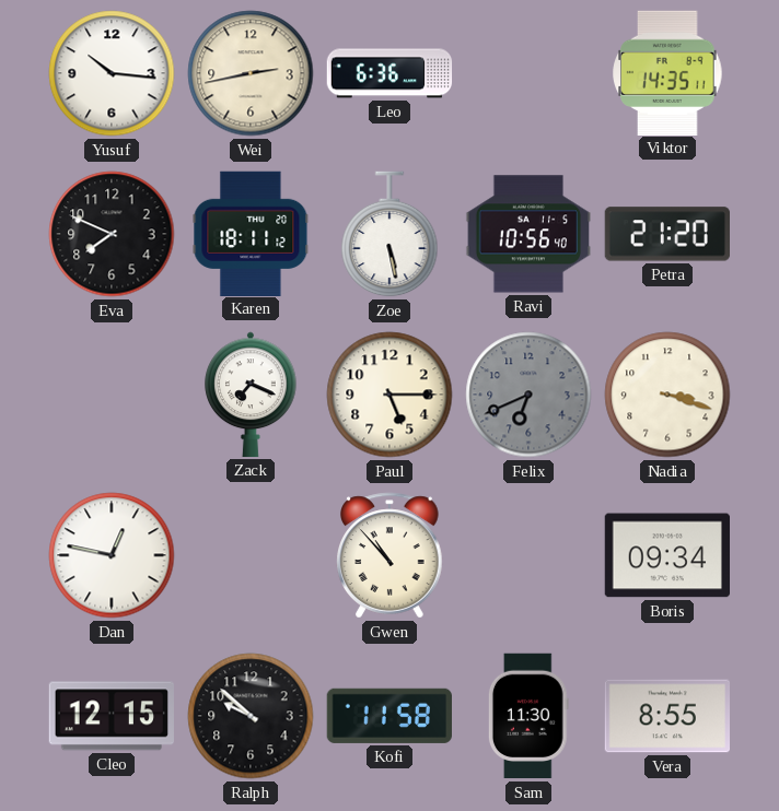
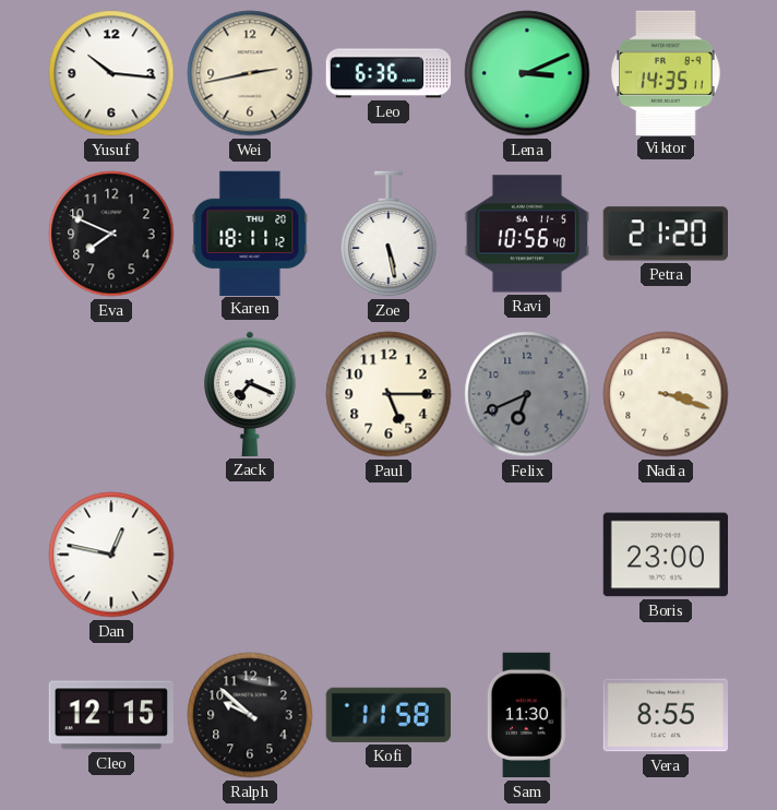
Lena: none -> 3:11 (527, 73)
Gwen: 10:53 -> none (389, 555)
Boris: 09:34 -> 23:00 (665, 555)
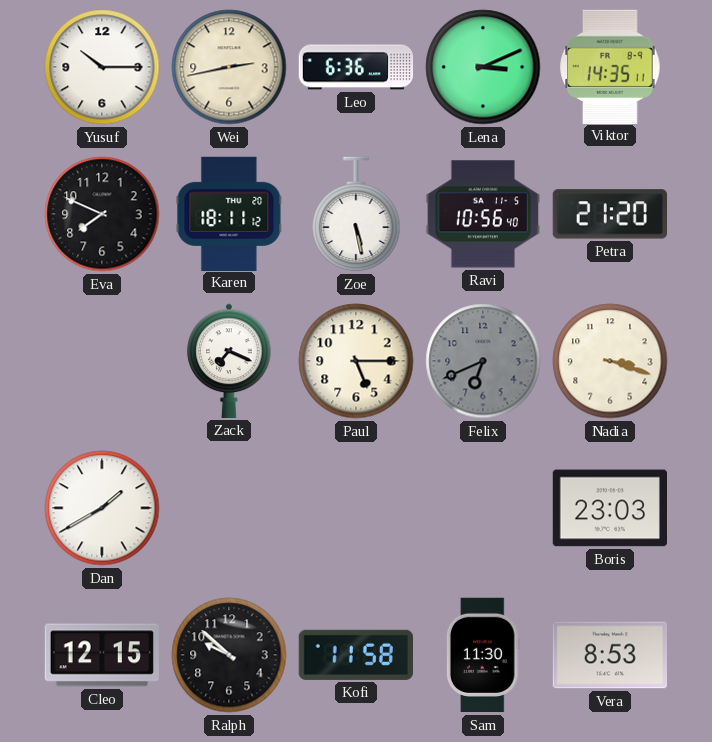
Yusuf: 10:16 -> 10:15 (102, 67)
Dan: 12:47 -> 1:40 (102, 508)
Boris: 23:00 -> 23:03 (609, 508)
Vera: 8:55 -> 8:53 (609, 655)
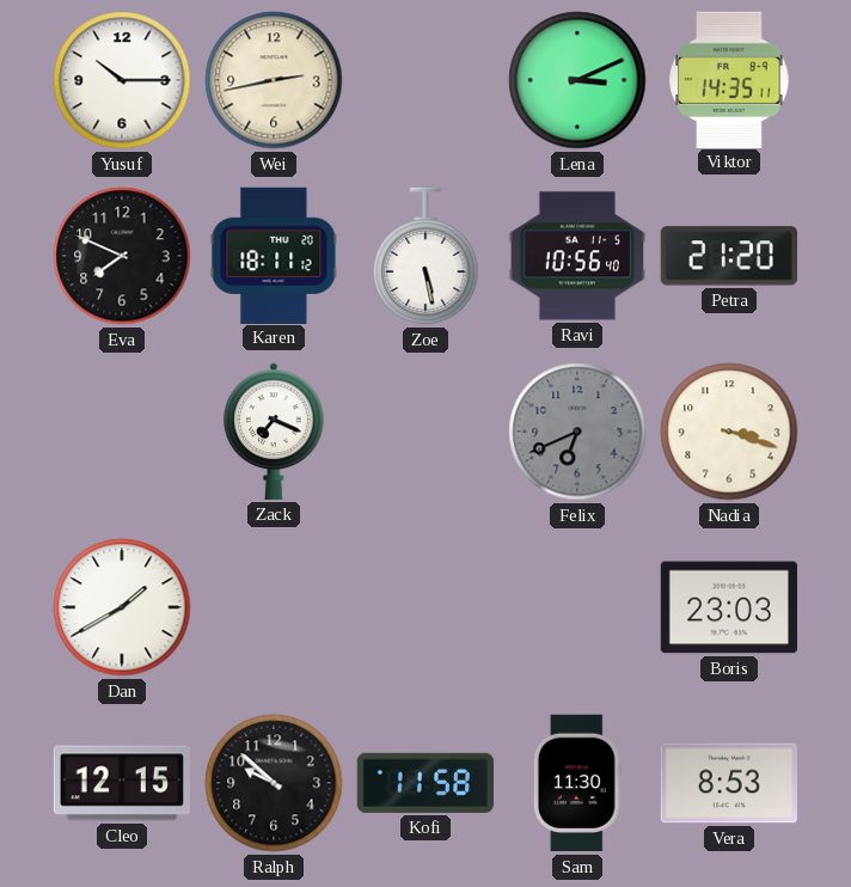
Leo: 6:36 -> none (356, 67)
Paul: 5:15 -> none (356, 361)
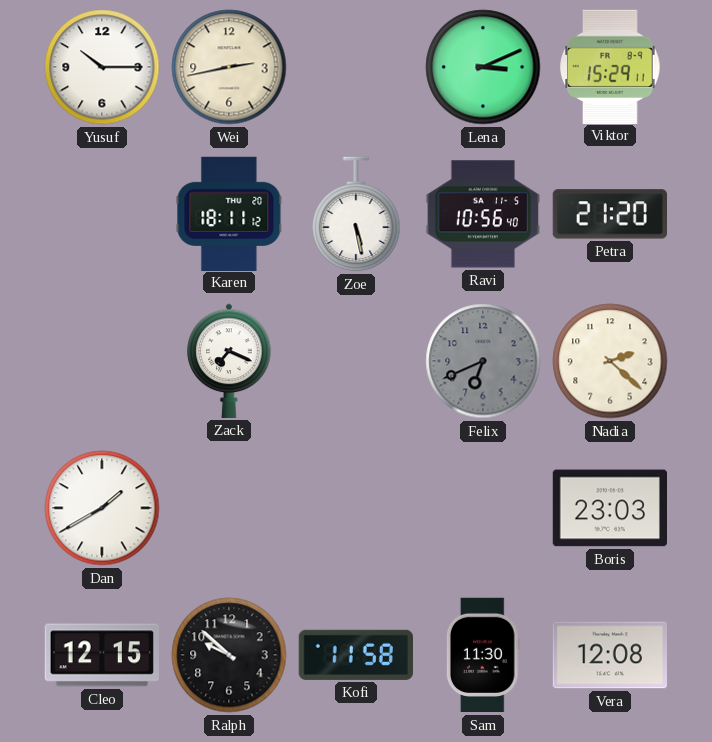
Viktor: 14:35 -> 15:29 (610, 66)
Eva: 7:49 -> none (122, 256)
Nadia: 3:18 -> 2:22 (610, 361)
Vera: 8:53 -> 12:08 (609, 655)
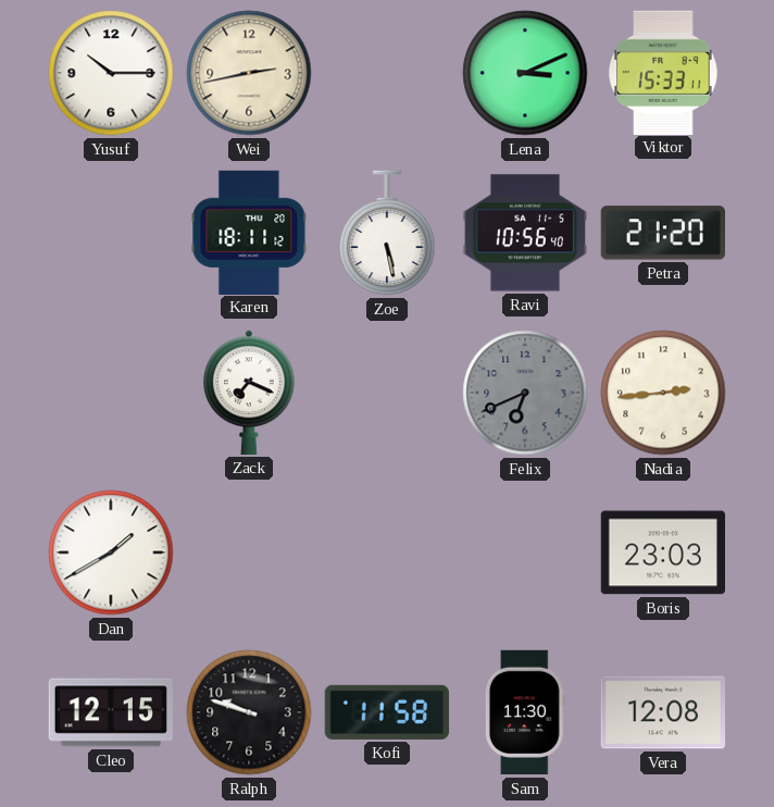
Viktor: 15:29 -> 15:33 (663, 72)
Nadia: 2:22 -> 2:44 (663, 393)
Ralph: 9:52 -> 9:48 (249, 712)
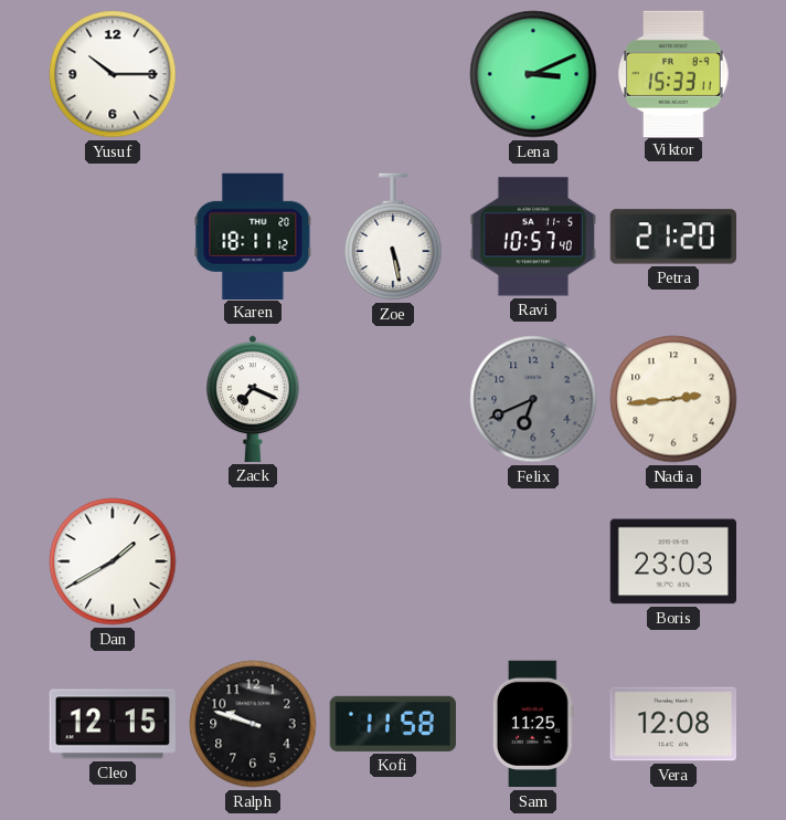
Wei: 2:43 -> none (249, 73)
Ravi: 10:56 -> 10:57 (533, 236)
Sam: 11:30 -> 11:25 (533, 724)
